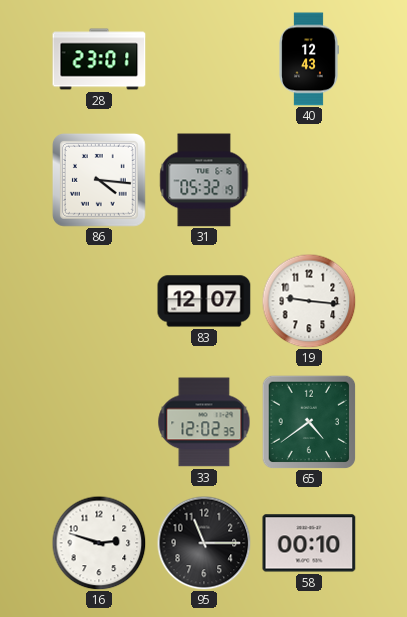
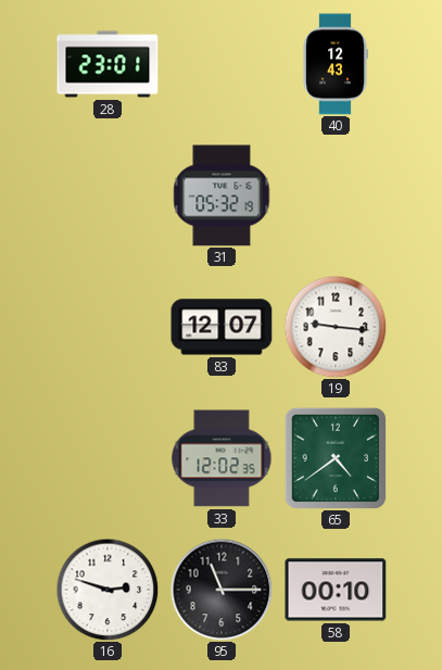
86: 4:16 -> none (99, 180)
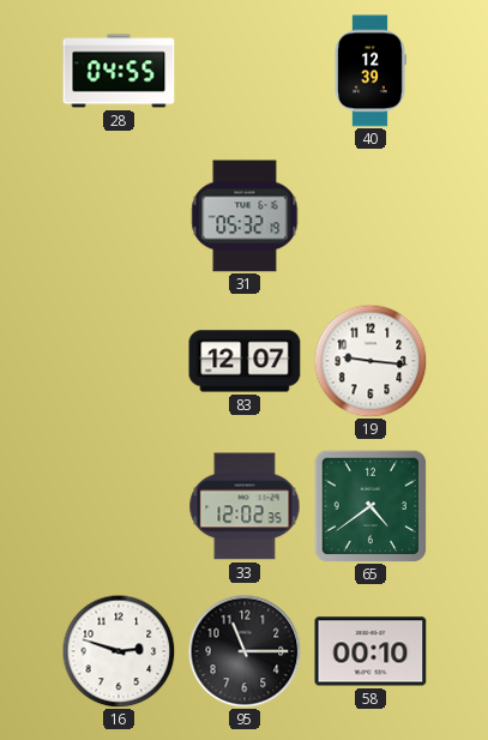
28: 23:01 -> 04:55 (119, 71)
40: 12:43 -> 12:39 (370, 71)
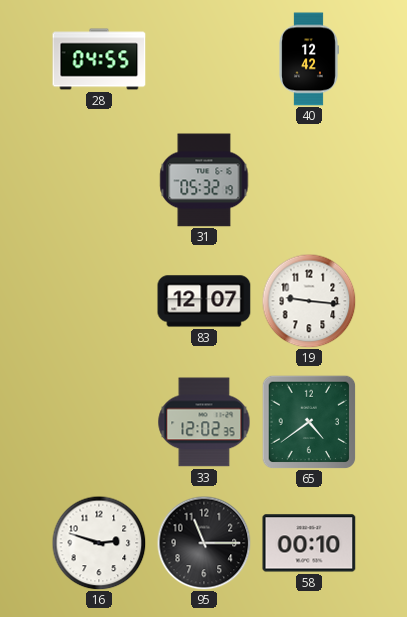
40: 12:39 -> 12:42 (309, 59)
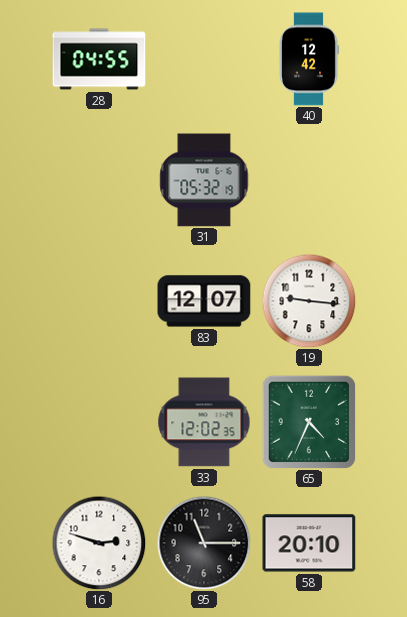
65: 4:39 -> 4:34 (309, 422)
58: 00:10 -> 20:10 (309, 543)
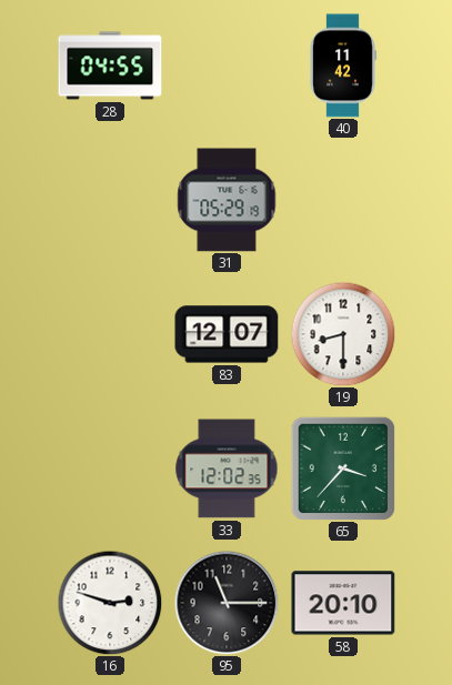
40: 12:42 -> 11:42 (343, 66)
31: 05:32 -> 05:29 (227, 200)
19: 9:16 -> 8:30 (343, 334)
65: 4:34 -> 3:37 (343, 469)
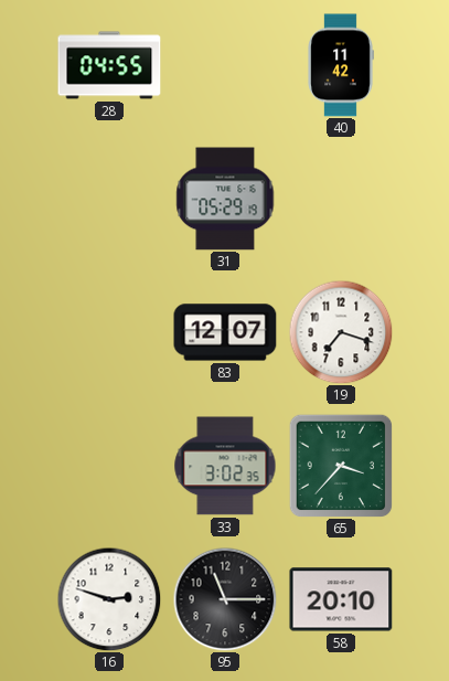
19: 8:30 -> 7:18 (341, 332)
33: 12:02 -> 3:02 (225, 466)
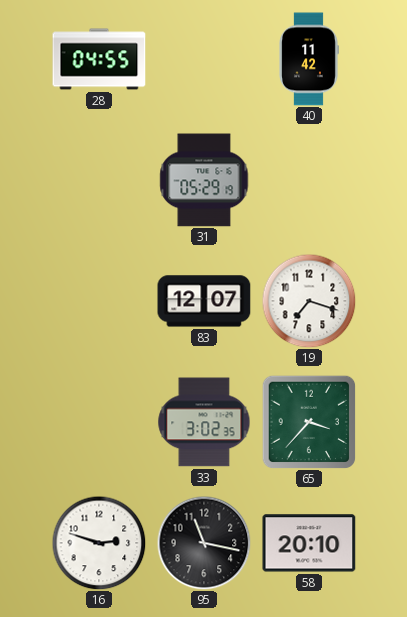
95: 11:15 -> 11:17 (204, 543)
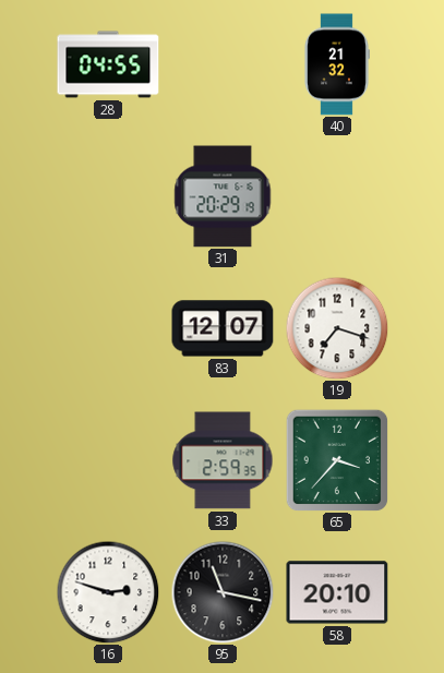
40: 11:42 -> 21:32 (337, 64)
31: 05:29 -> 20:29 (223, 196)
33: 3:02 -> 2:59 (223, 460)
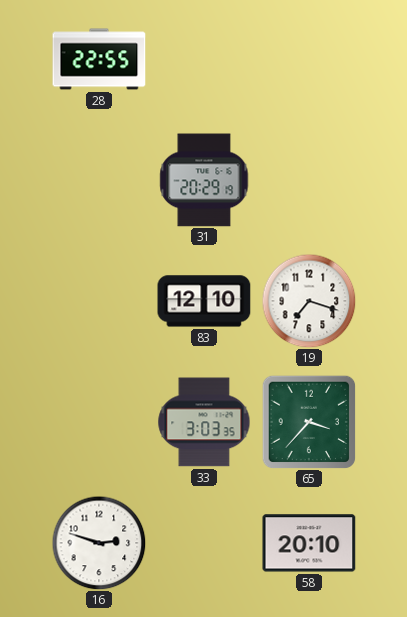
28: 04:55 -> 22:55 (99, 59)
40: 21:32 -> none (337, 64)
83: 12:07 -> 12:10 (204, 301)
33: 2:59 -> 3:03 (204, 422)
95: 11:17 -> none (223, 592)
